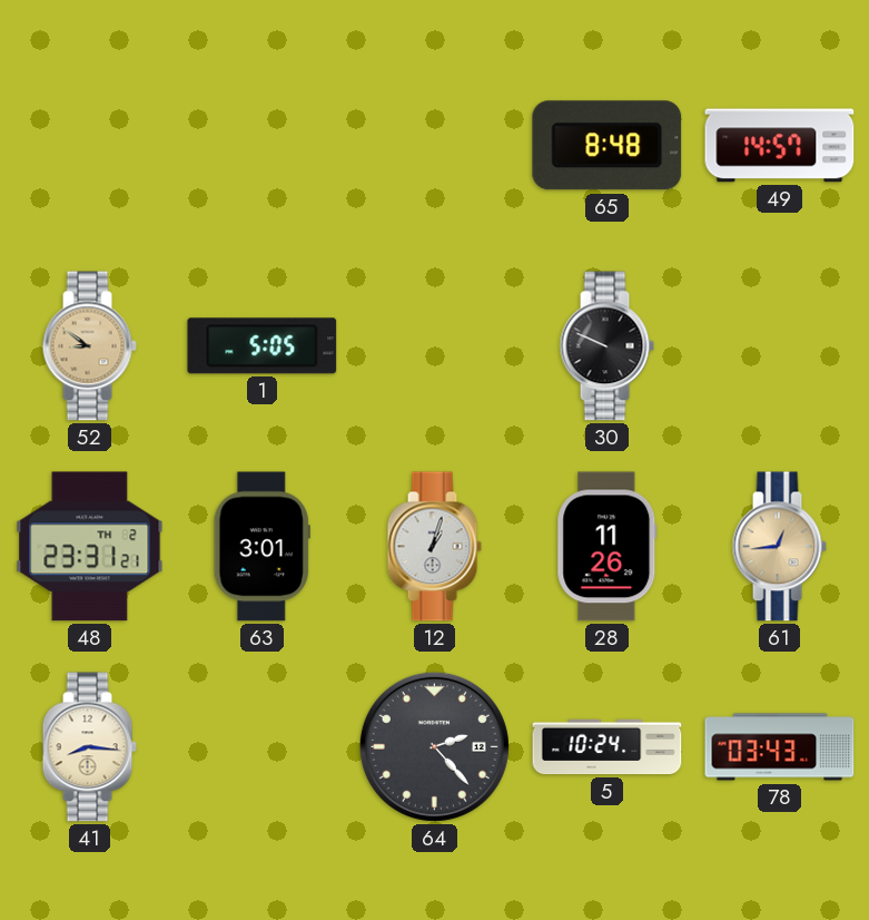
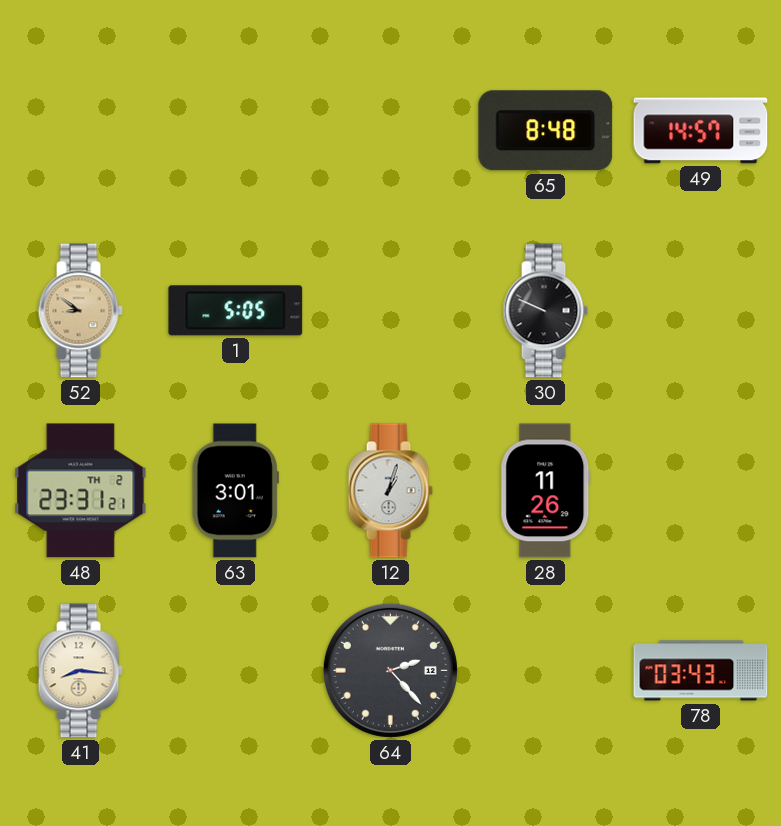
61: 12:44 -> none (779, 547)
5: 10:24 -> none (608, 747)
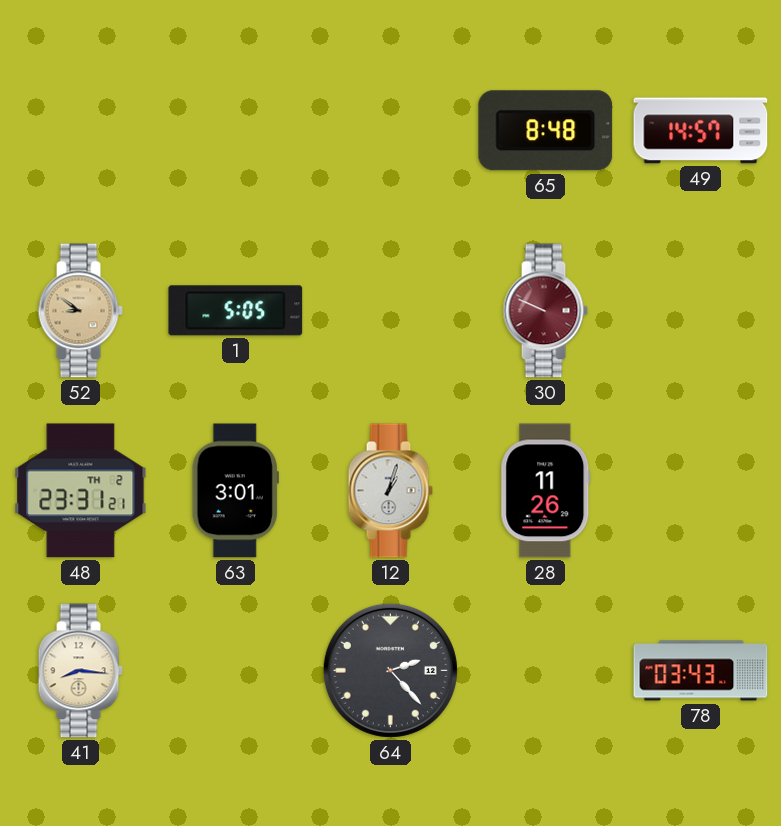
30 dial: black -> burgundy (545, 311)
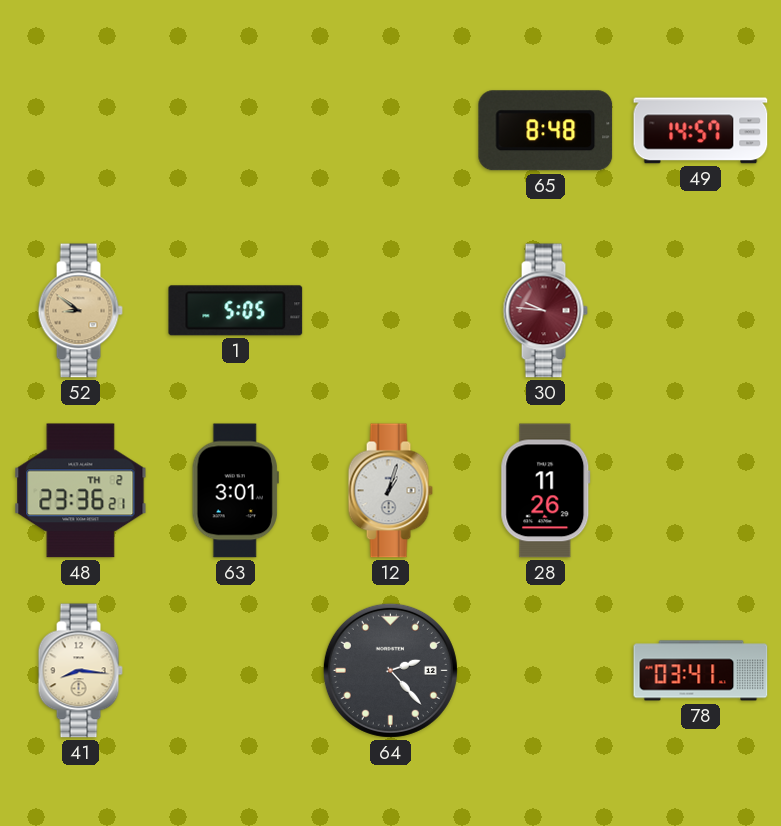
30: 9:49 -> 9:46 (545, 311)
48: 23:31 -> 23:36 (81, 491)
78: 03:43 -> 03:41 (701, 671)
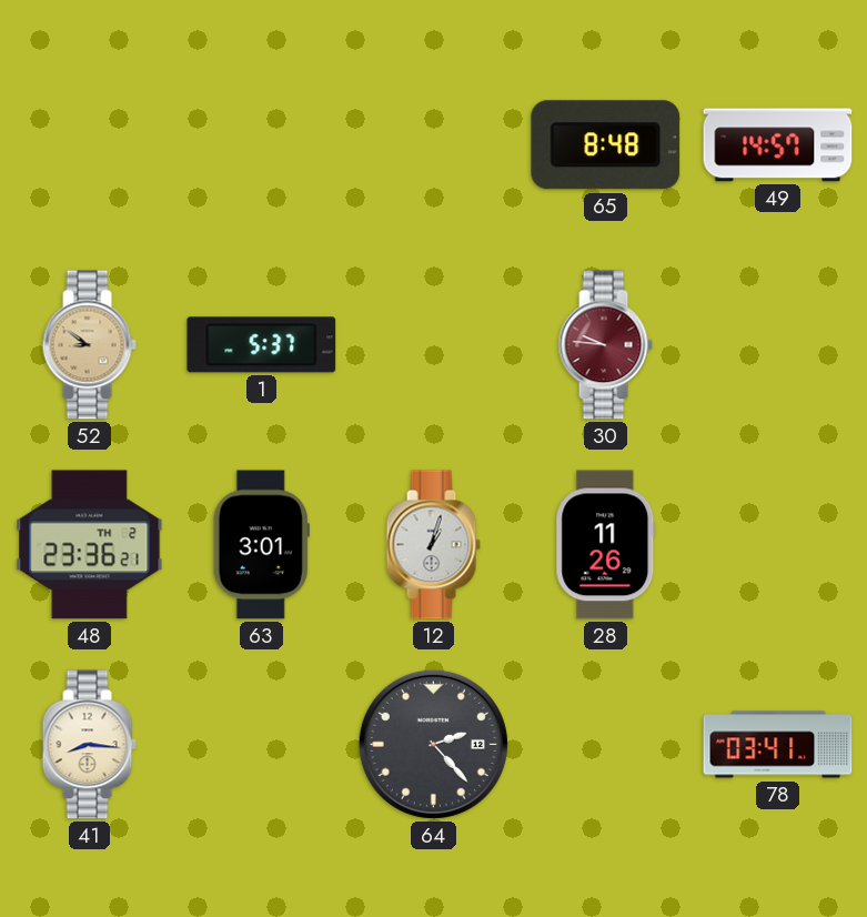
1: 5:05 -> 5:37 (262, 345)
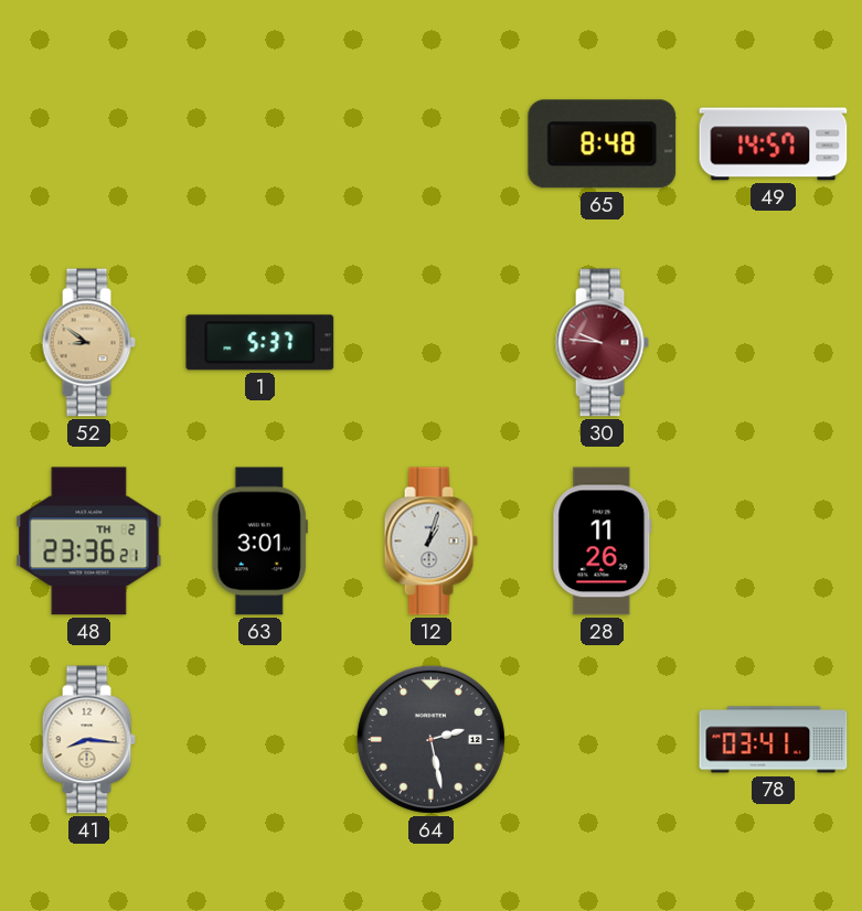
64: 2:23 -> 2:28 (430, 739)
